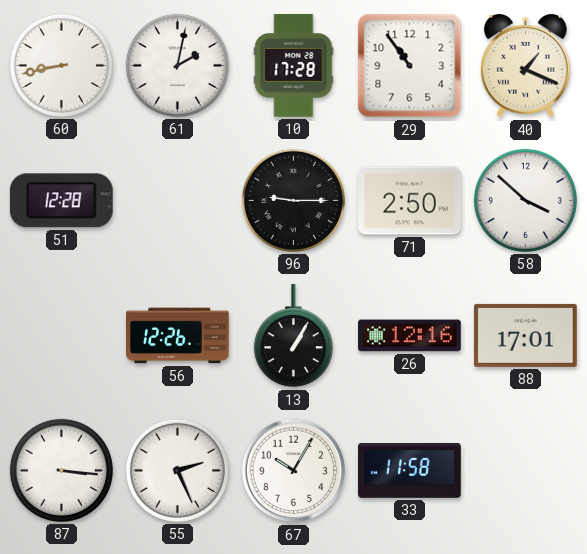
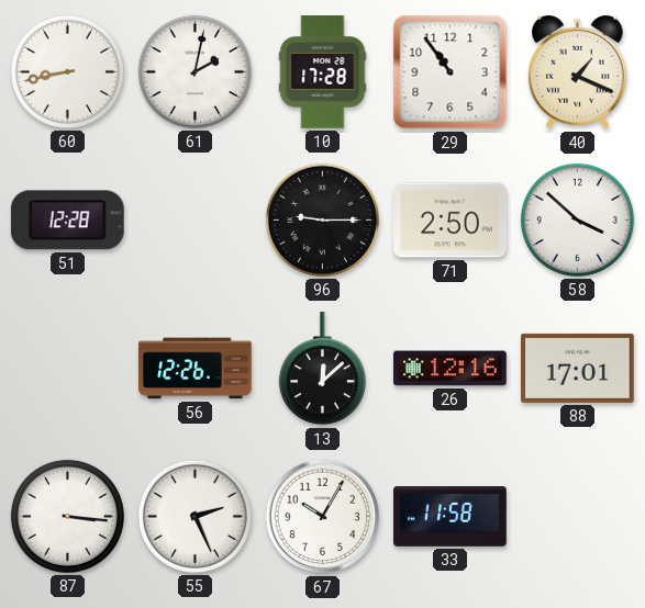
13: 1:05 -> 12:08 (322, 369)
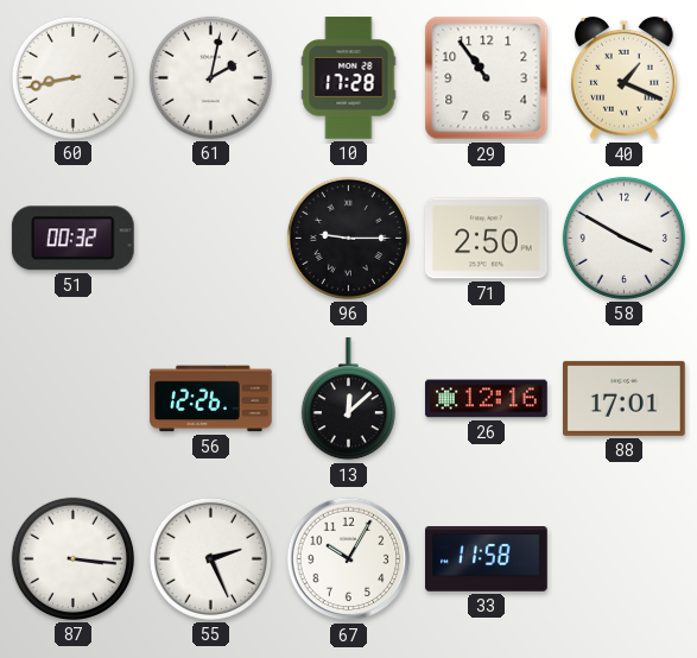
51: 12:28 -> 00:32 (72, 239)
58: 3:52 -> 3:50 (623, 238)
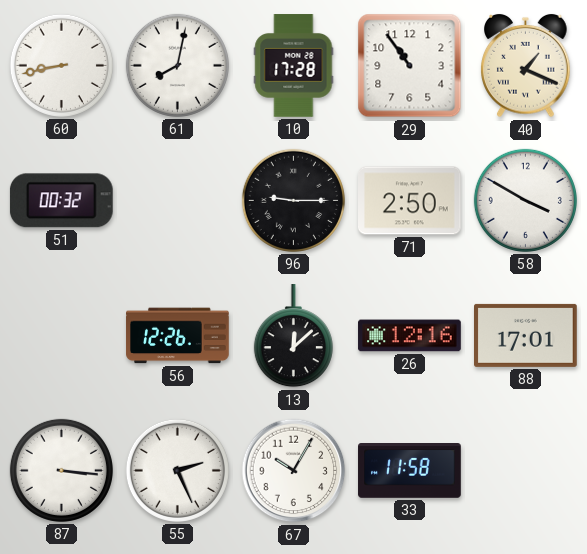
61: 2:02 -> 8:02 (177, 65)
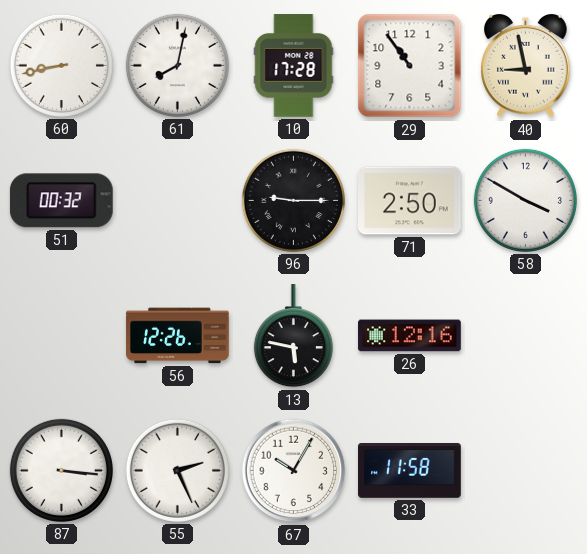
40: 1:19 -> 8:58 (526, 66)
13: 12:08 -> 5:47 (293, 336)
88: 17:01 -> none (526, 335)
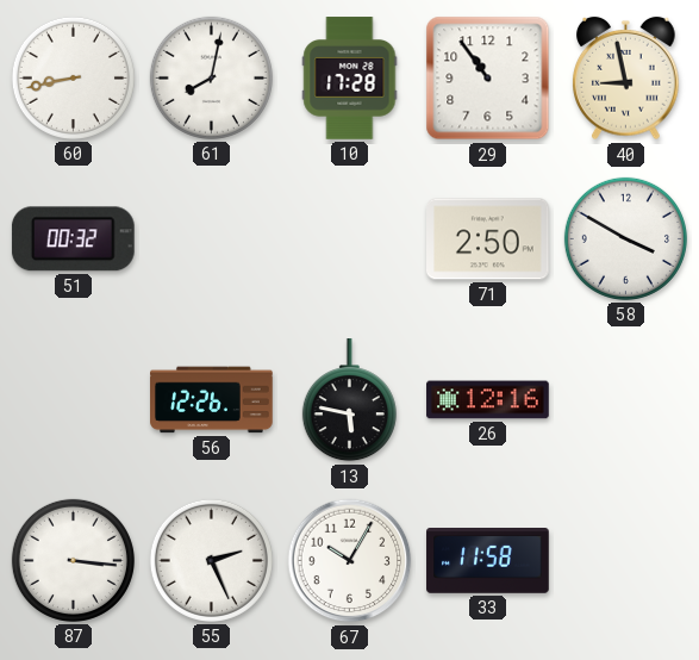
96: 9:15 -> none (293, 200)
